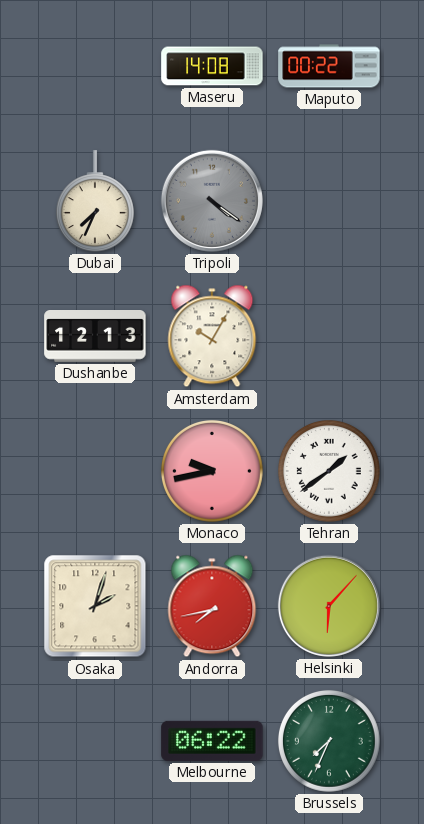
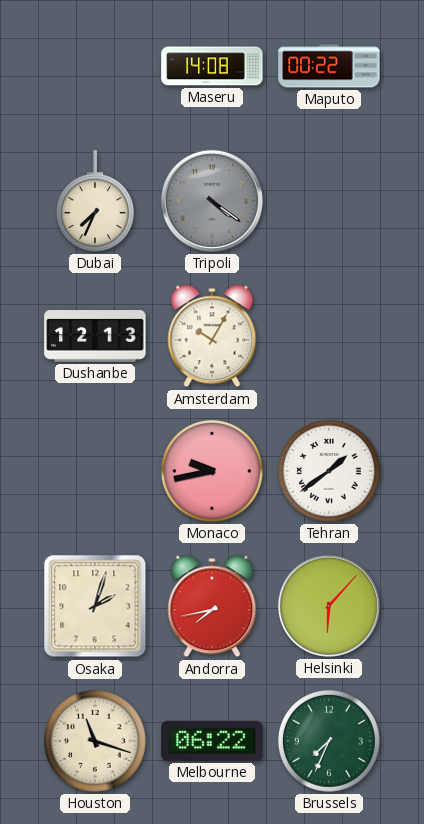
Houston: none -> 11:18 (95, 741)
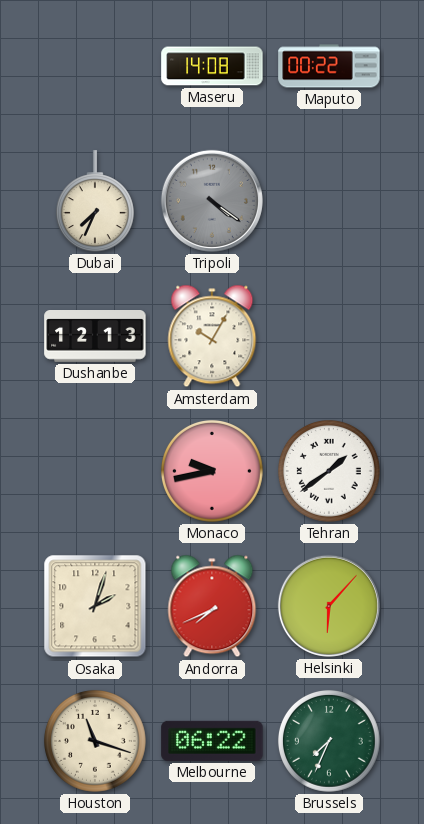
Andorra: 7:43 -> 7:41 (212, 606)
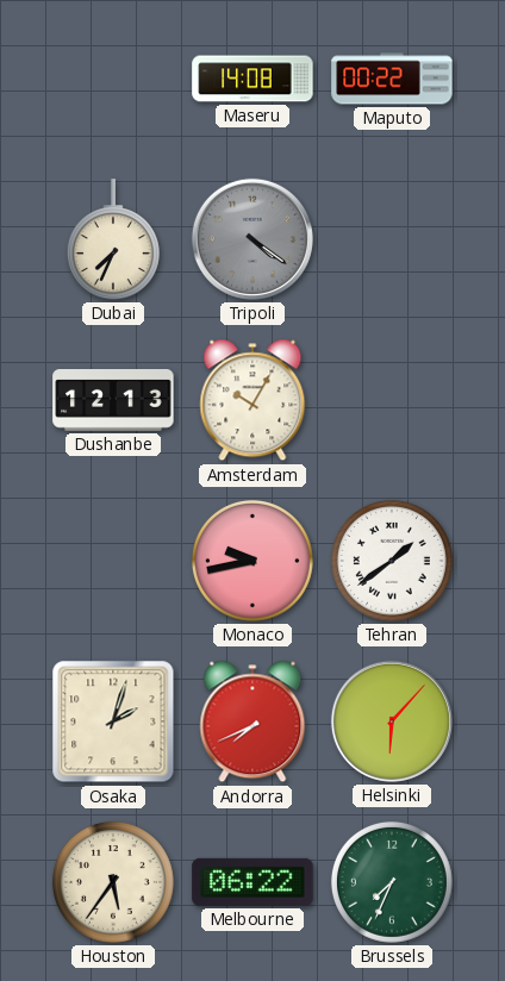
Houston: 11:18 -> 5:36 (113, 882)
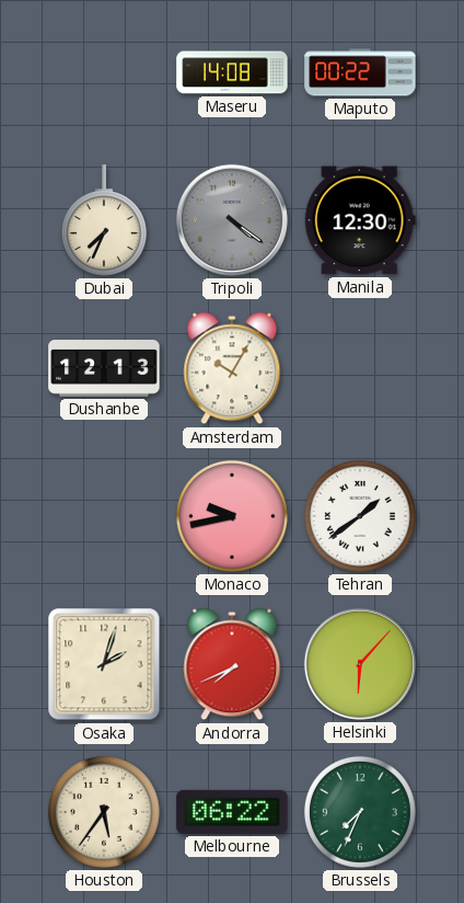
Manila: none -> 12:30 (360, 220)
